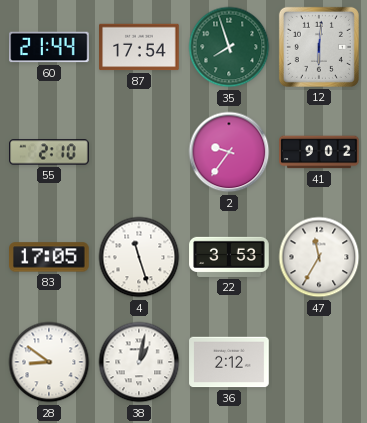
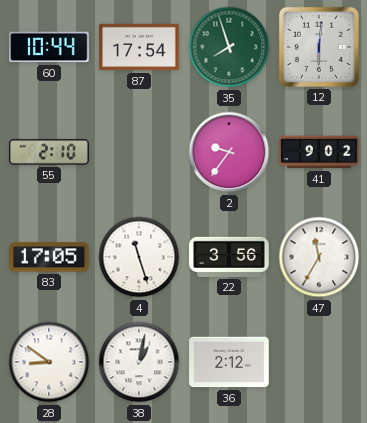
60: 21:44 -> 10:44 (49, 47)
22: 3:53 -> 3:56 (229, 257)
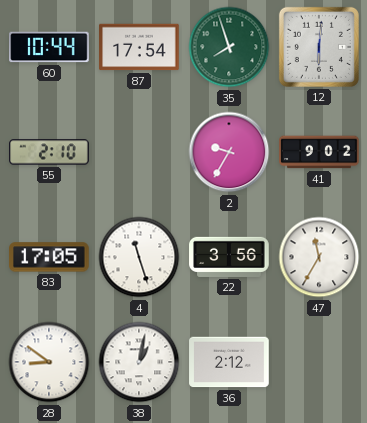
2: 9:36 -> 9:35 (229, 152)
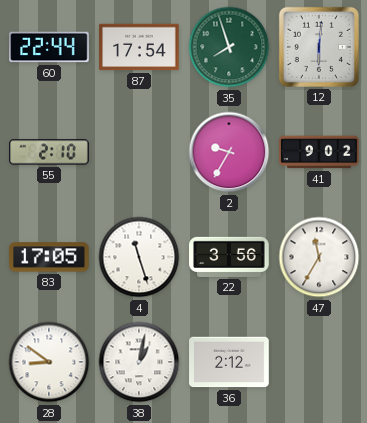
60: 10:44 -> 22:44 (49, 47)
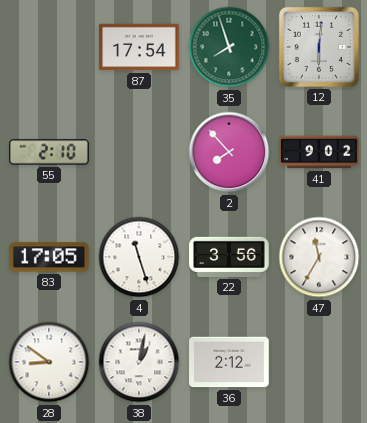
60: 22:44 -> none (49, 47)
2: 9:35 -> 7:53 (229, 152)
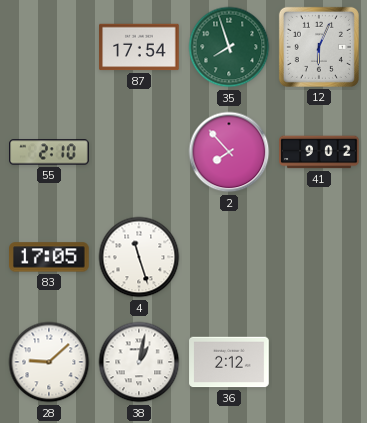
12: 6:01 -> 6:04 (319, 47)
22: 3:56 -> none (229, 257)
47: 11:35 -> none (319, 257)
28: 8:51 -> 9:08 (49, 362)
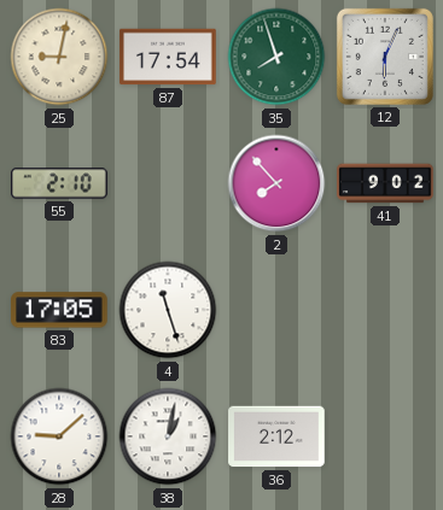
25: none -> 9:02 (59, 57)
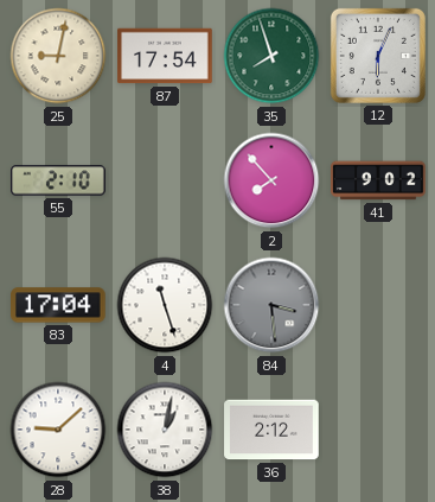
83: 17:05 -> 17:04 (59, 305)
84: none -> 3:29 (271, 305)
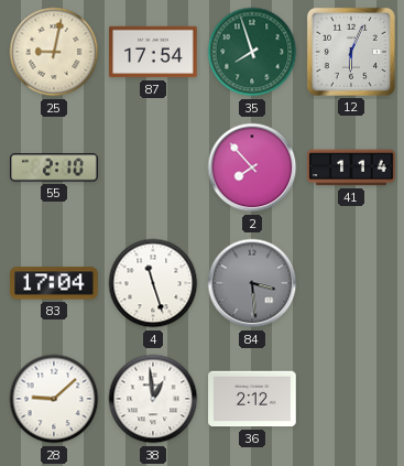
41: 9:02 -> 1:14 (351, 167)
38: 1:02 -> 12:59 (153, 399)
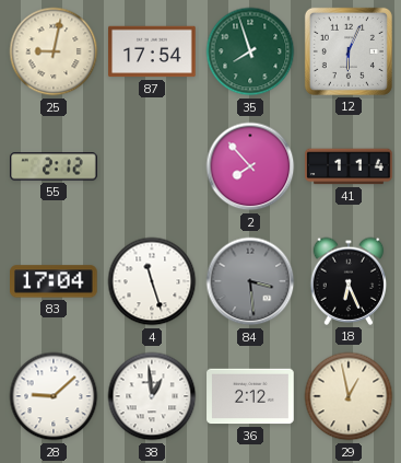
55: 2:10 -> 2:12 (54, 166)
18: none -> 6:26 (349, 281)
29: none -> 12:58 (349, 396)
